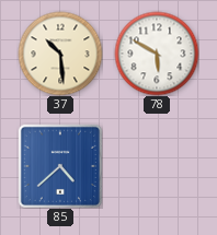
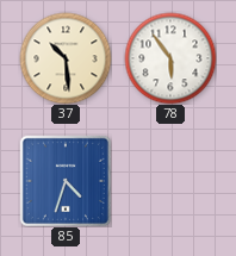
78: 5:50 -> 5:54 (170, 58)
85: 4:38 -> 4:33 (64, 180)
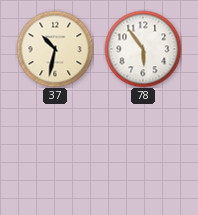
37: 10:29 -> 10:32 (55, 49)
85: 4:33 -> none (64, 180)
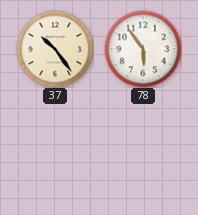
37: 10:32 -> 10:24 (55, 49)
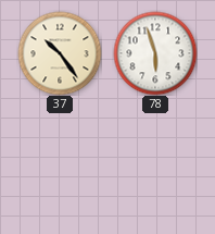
78: 5:54 -> 5:57 (155, 53)
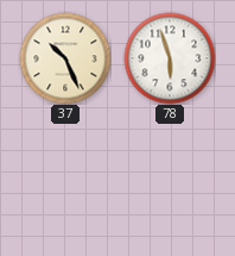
37: 10:24 -> 10:26 (65, 58)
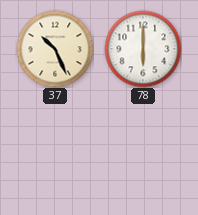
78: 5:57 -> 6:00 (143, 49)
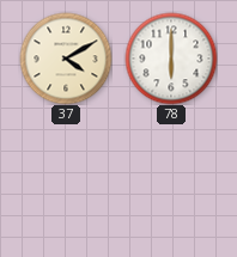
37: 10:26 -> 4:10 (66, 59)
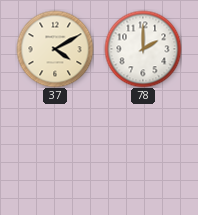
78: 6:00 -> 2:00 (143, 49)
